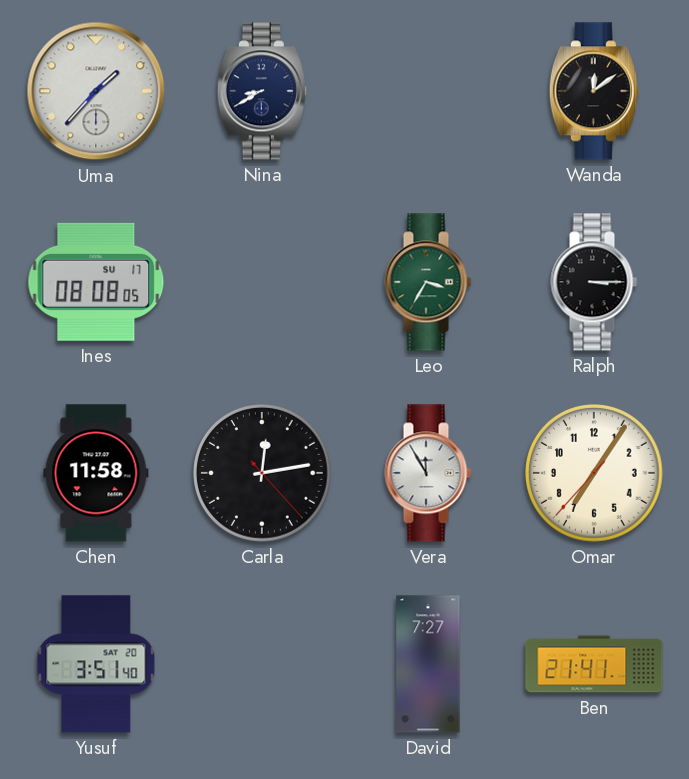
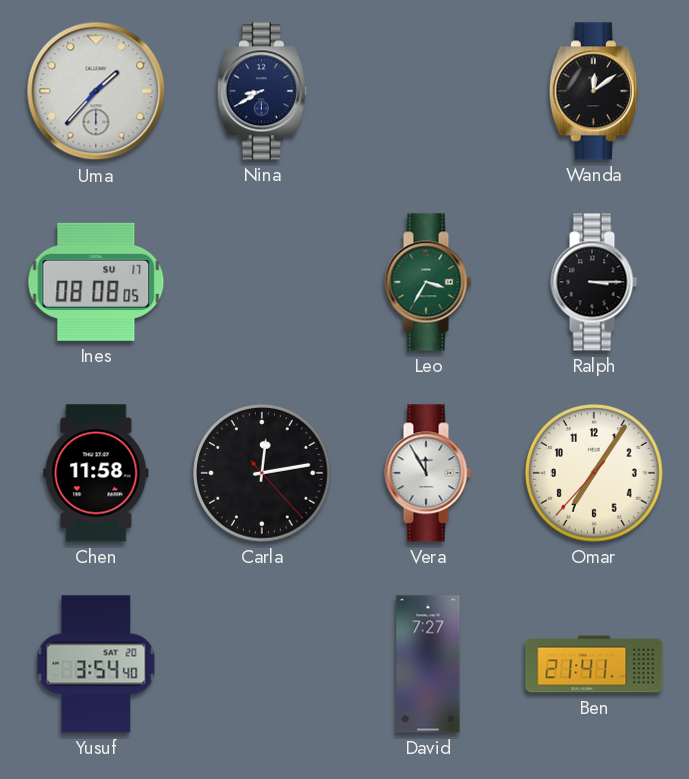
Yusuf: 3:51 -> 3:54 (96, 664)
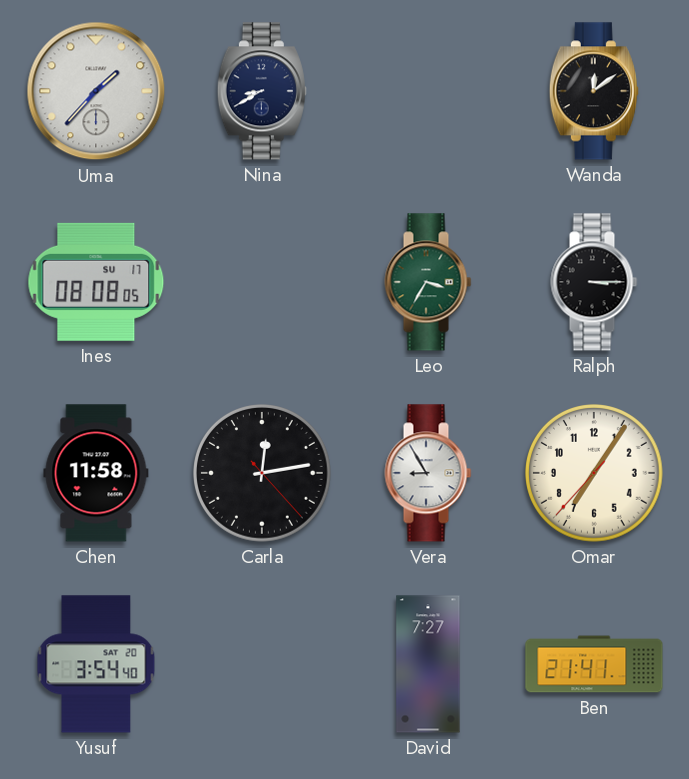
Vera: 11:55 -> 8:55 (428, 473)
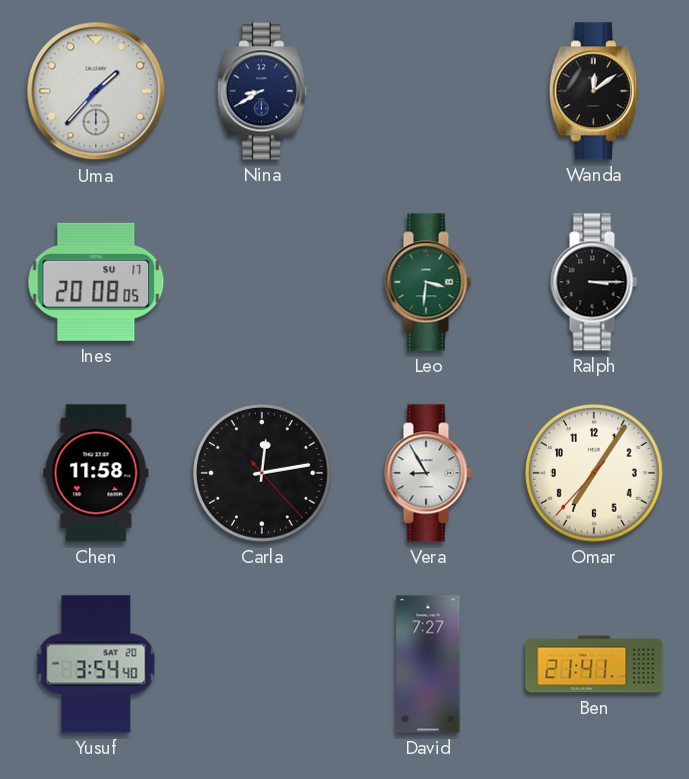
Ines: 08:08 -> 20:08 (96, 282)
Leo: 3:35 -> 3:31 (428, 282)
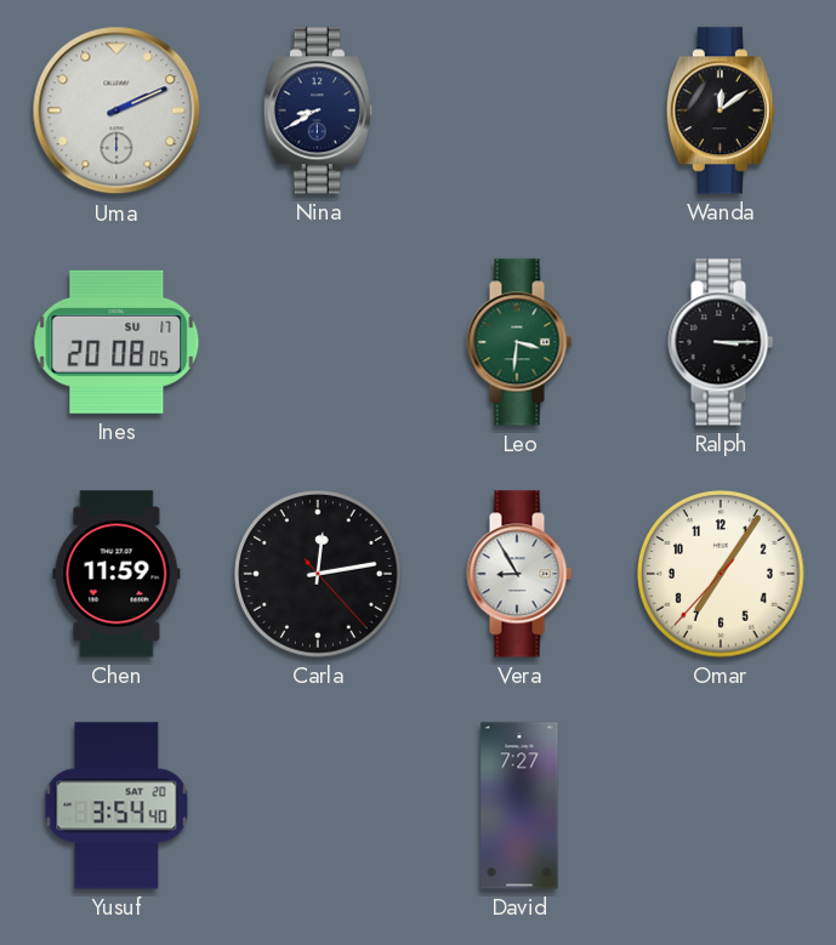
Uma: 1:37 -> 2:11 (116, 110)
Chen: 11:58 -> 11:59 (116, 574)
Ben: 21:41 -> none (594, 664)
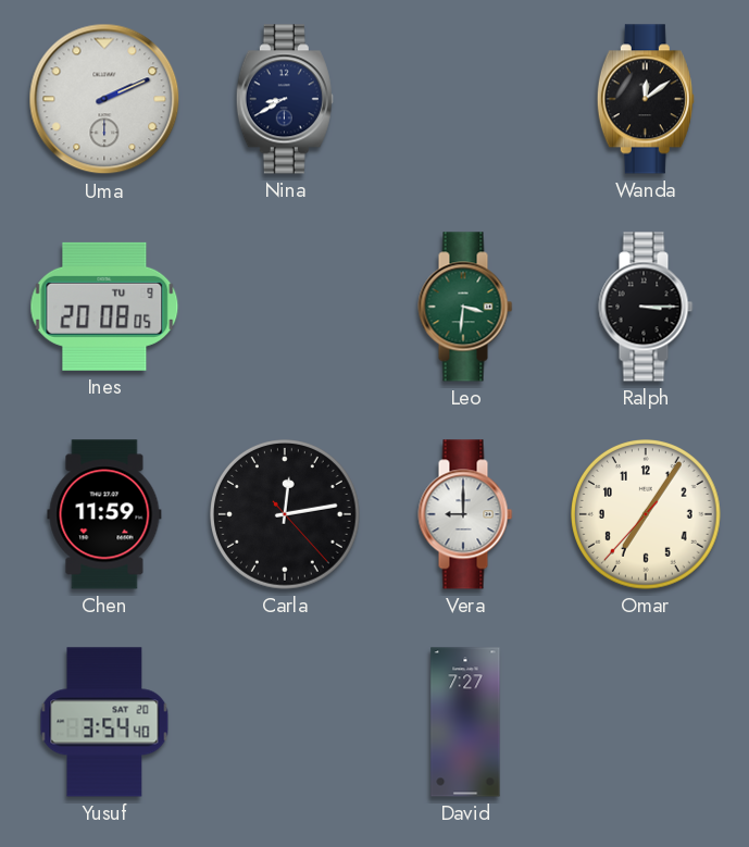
Ines date: SU 17 -> TU 9 (104, 307)
Vera: 8:55 -> 9:00 (465, 514)
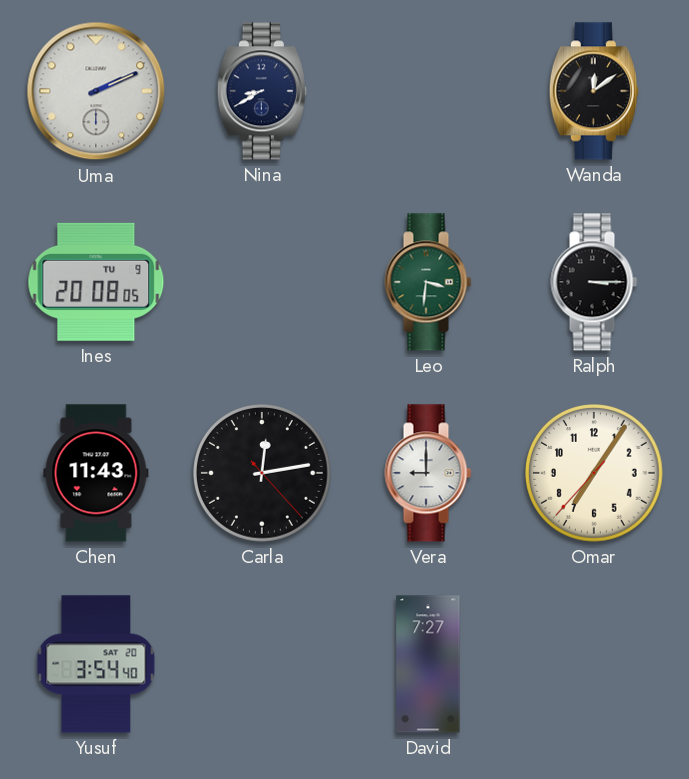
Chen: 11:59 -> 11:43 (96, 473)
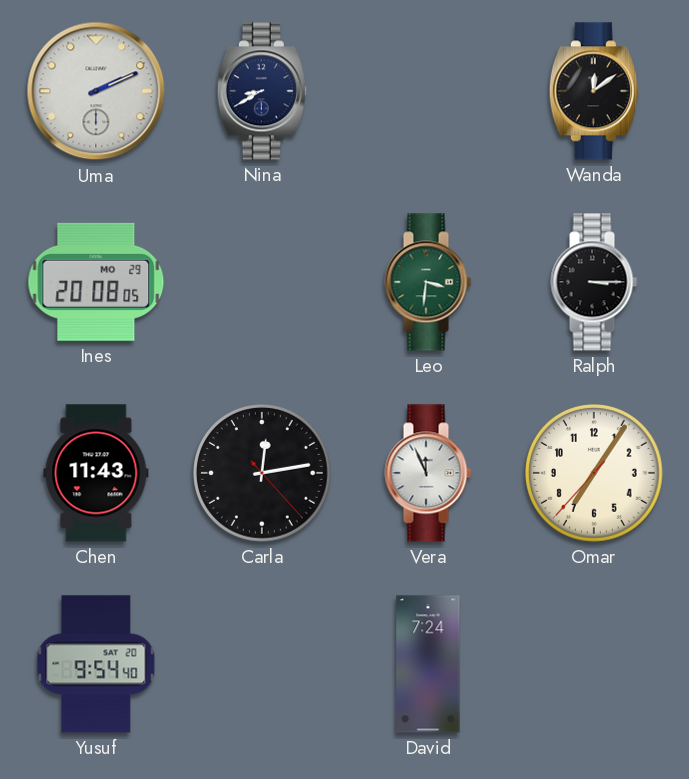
Ines date: TU 9 -> MO 29 (96, 282)
Vera: 9:00 -> 11:56 (428, 473)
Yusuf: 3:54 -> 9:54 (96, 664)
David: 7:27 -> 7:24 (428, 664)
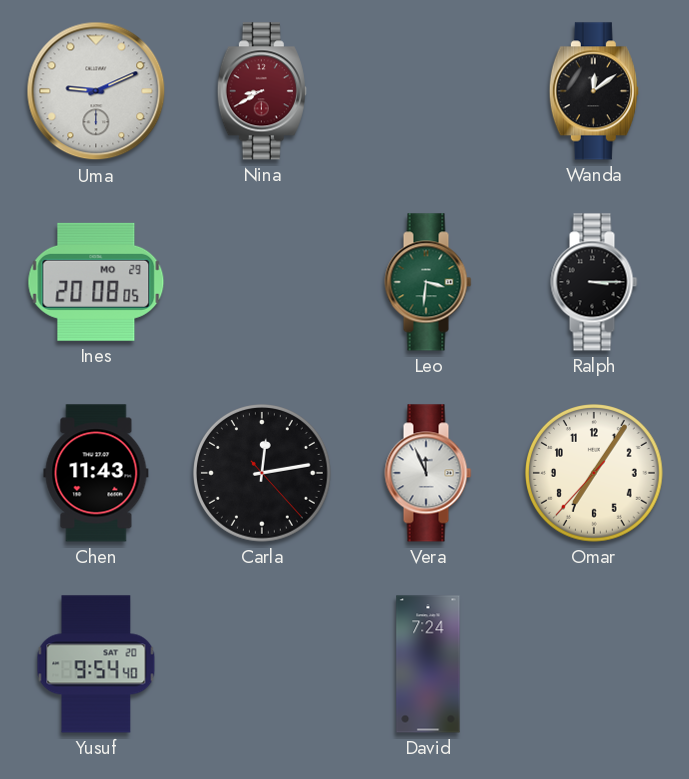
Uma: 2:11 -> 9:11 (96, 91)
Nina dial: navy -> burgundy (262, 91)
